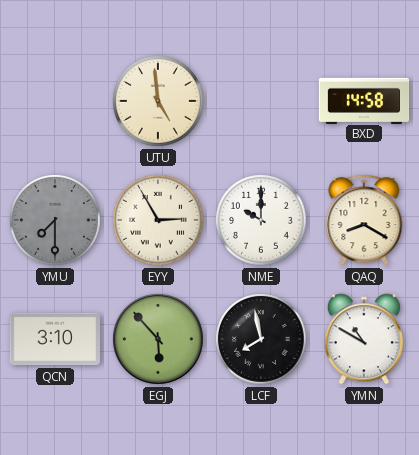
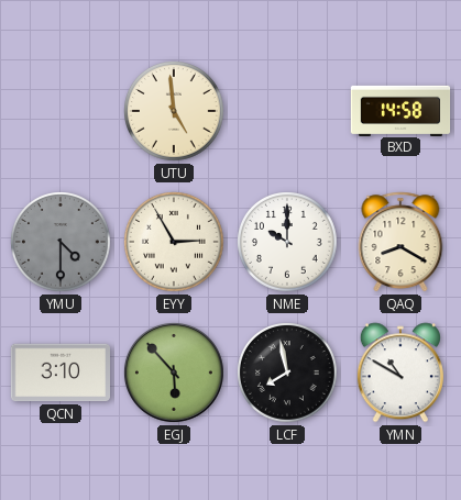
YMU: 7:30 -> 4:30 (62, 243)
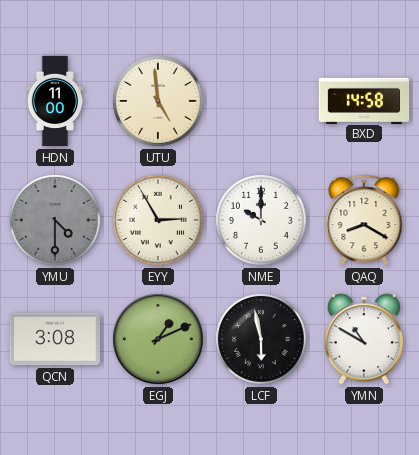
HDN: none -> 11:00 (55, 101)
QCN: 3:10 -> 3:08 (54, 339)
EGJ: 5:53 -> 1:11 (158, 339)
LCF: 7:58 -> 5:58 (262, 340)
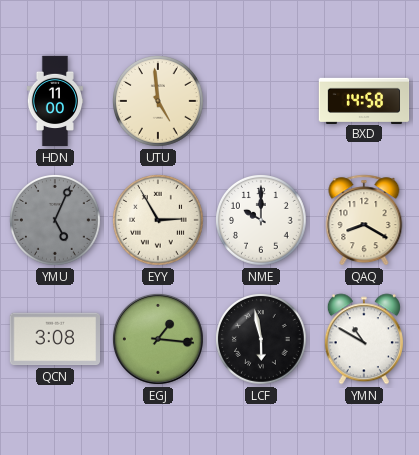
YMU: 4:30 -> 5:04 (56, 221)
EGJ: 1:11 -> 1:16 (158, 339)
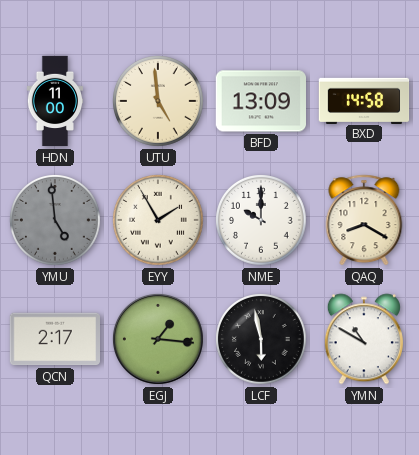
BFD: none -> 13:09 (260, 101)
YMU: 5:04 -> 4:59 (56, 221)
EYY: 2:55 -> 1:55 (159, 221)
QCN: 3:08 -> 2:17 (54, 339)
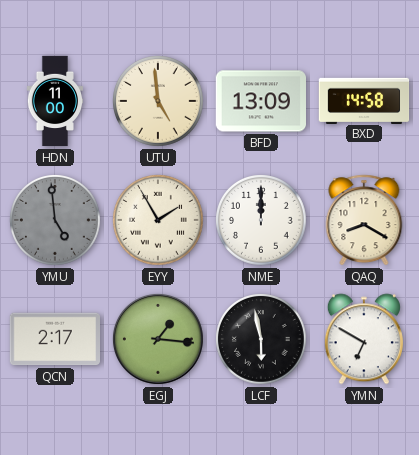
NME: 10:00 -> 12:00 (262, 221)
YMN: 10:50 -> 6:50 (364, 339)
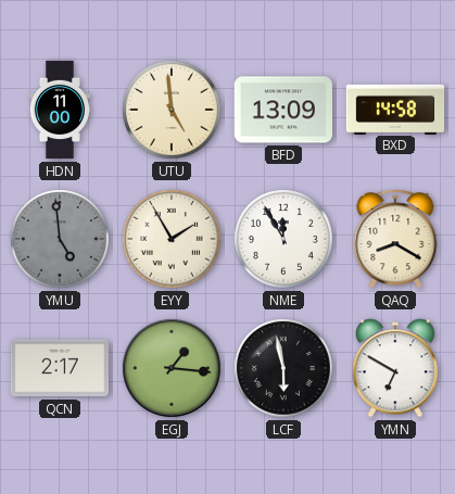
NME: 12:00 -> 11:55 (285, 240)
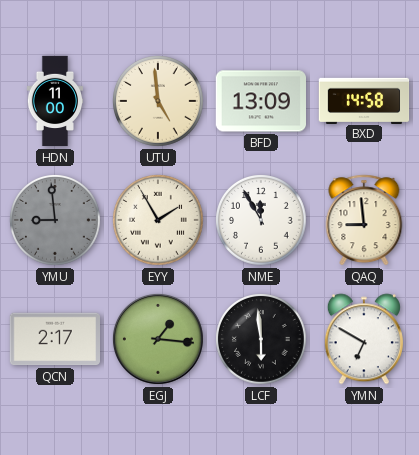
YMU: 4:59 -> 8:59 (56, 221)
QAQ: 8:20 -> 8:59 (364, 220)
LCF: 5:58 -> 5:59 (262, 340)
